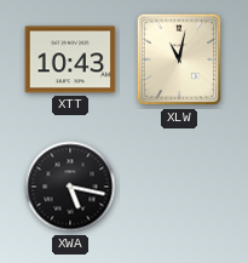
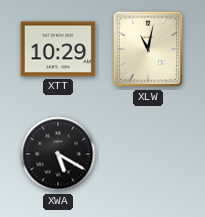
XTT: 10:43 -> 10:29 (58, 49)
XWA: 5:17 -> 5:20 (58, 154)
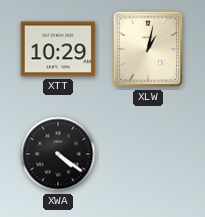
XLW: 11:02 -> 1:02 (148, 49)
XWA: 5:20 -> 4:21 (58, 154)
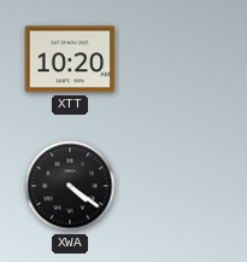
XTT: 10:29 -> 10:20 (70, 59)
XLW: 1:02 -> none (148, 49)
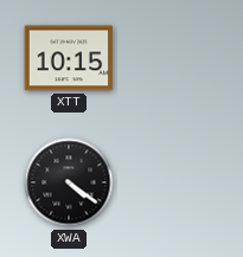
XTT: 10:20 -> 10:15 (69, 58)
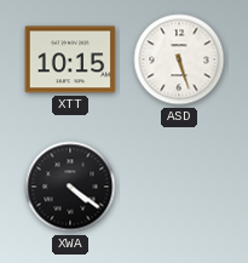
ASD: none -> 5:27 (179, 59)
